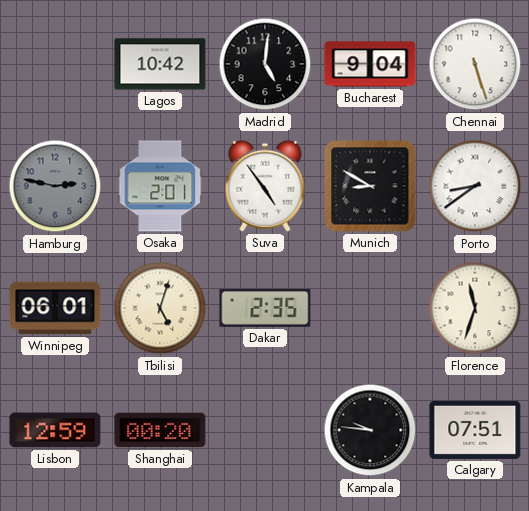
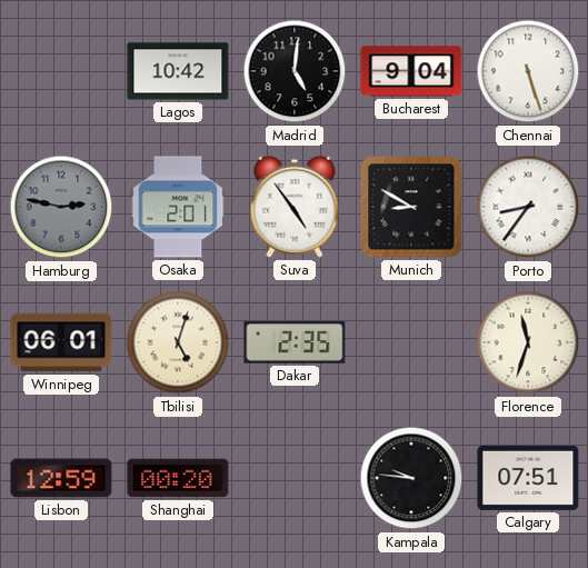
Porto: 8:39 -> 8:36 (528, 207)
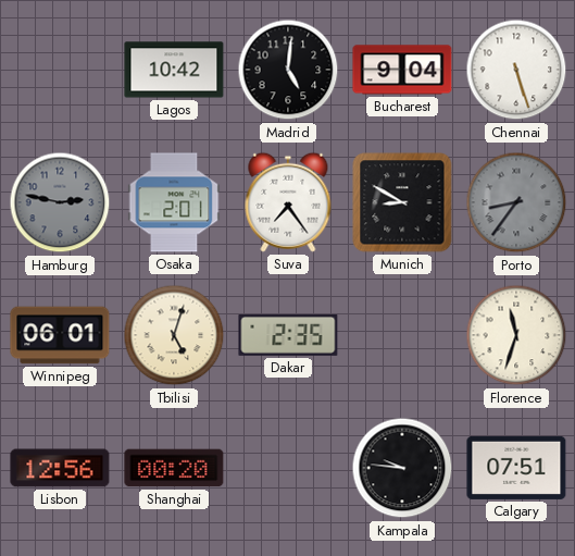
Suva: 4:54 -> 7:24 (288, 202)
Porto dial: white -> grey (516, 202)
Lisbon: 12:59 -> 12:56 (60, 468)
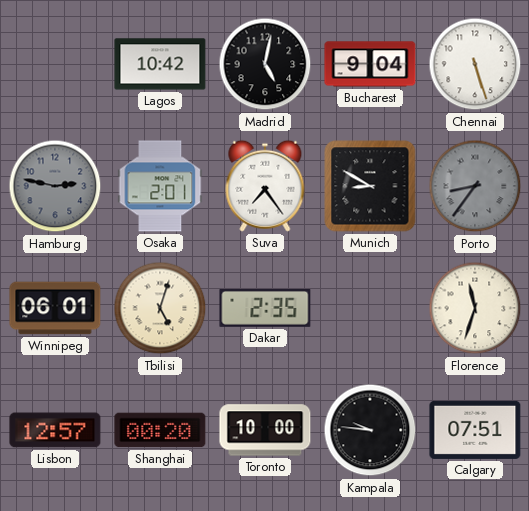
Madrid: 5:01 -> 5:02 (265, 64)
Lisbon: 12:56 -> 12:57 (55, 430)
Toronto: none -> 10:00 (265, 430)
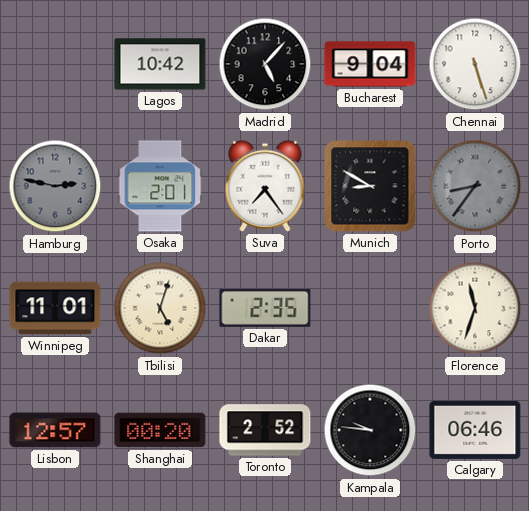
Madrid: 5:02 -> 5:07 (265, 64)
Winnipeg: 06:01 -> 11:01 (55, 308)
Toronto: 10:00 -> 2:52 (265, 430)
Calgary: 07:51 -> 06:46 (475, 430)
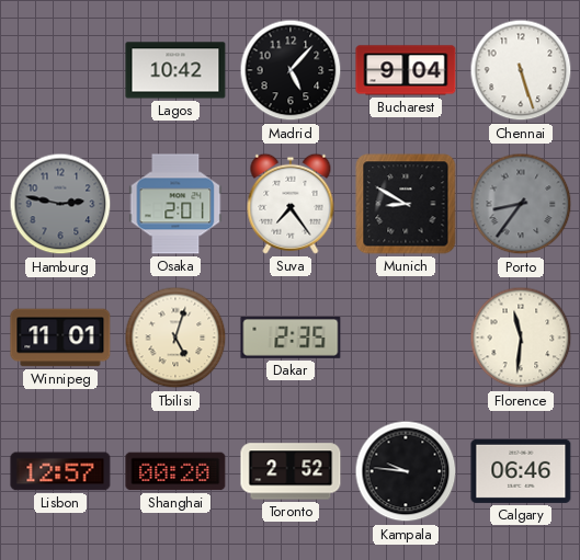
Florence: 11:33 -> 11:31 (521, 338)
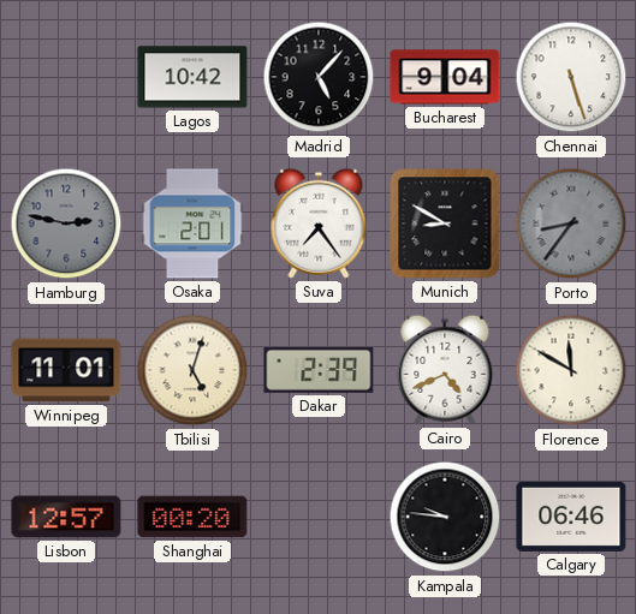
Dakar: 2:35 -> 2:39 (319, 371)
Cairo: none -> 4:41 (445, 370)
Florence: 11:31 -> 11:50 (571, 370)
Toronto: 2:52 -> none (291, 471)
